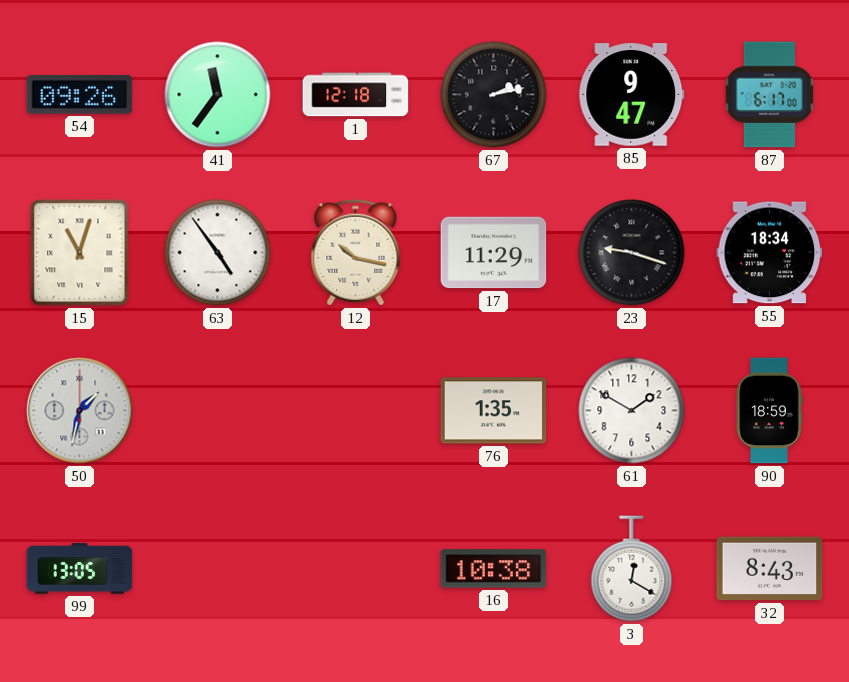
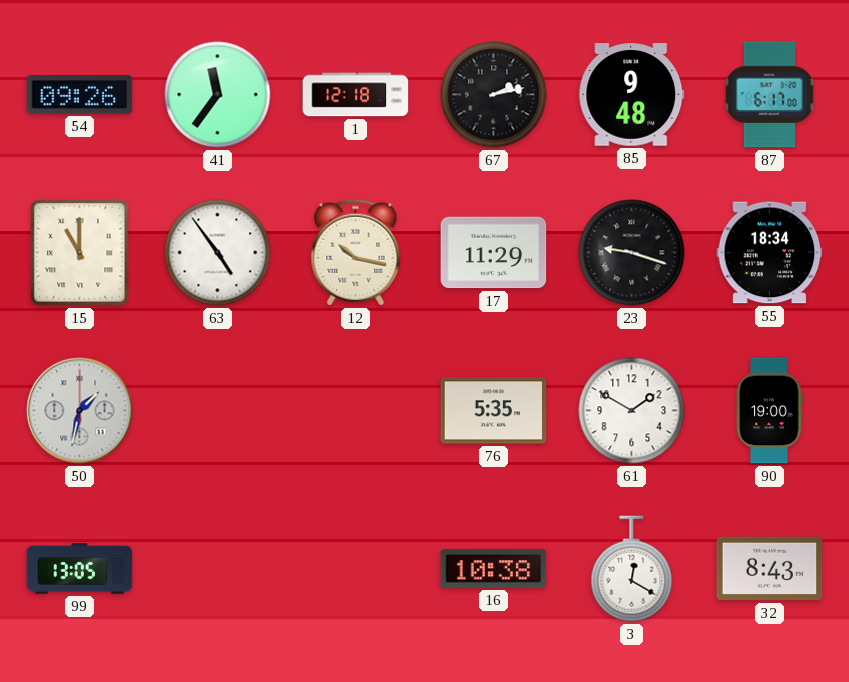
85: 9:47 -> 9:48 (632, 95)
15: 11:03 -> 11:00 (80, 253)
76: 1:35 -> 5:35 (494, 411)
90: 18:59 -> 19:00 (769, 411)
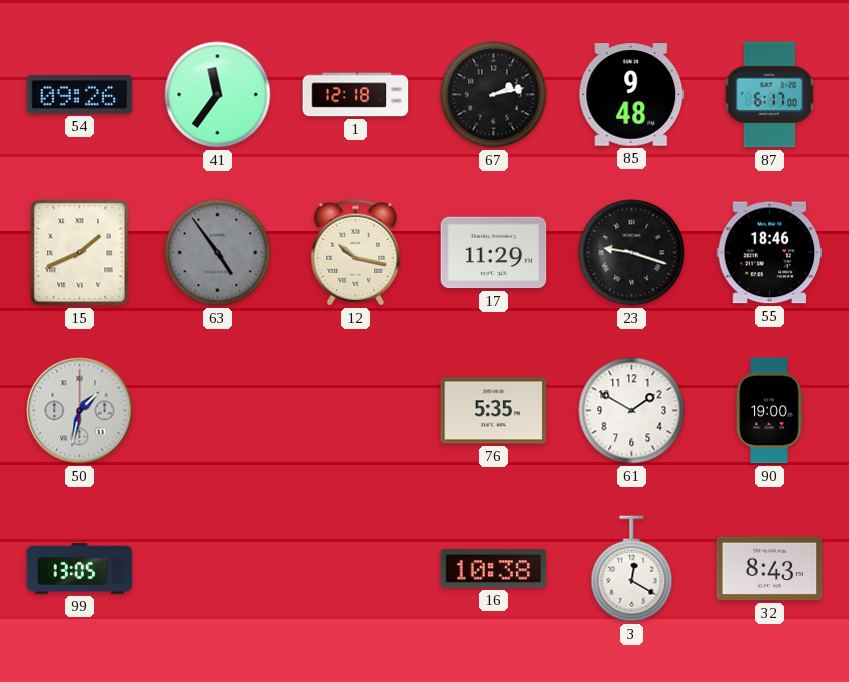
15: 11:00 -> 1:41 (80, 253)
63 dial: white -> grey (218, 253)
55: 18:34 -> 18:46 (770, 253)
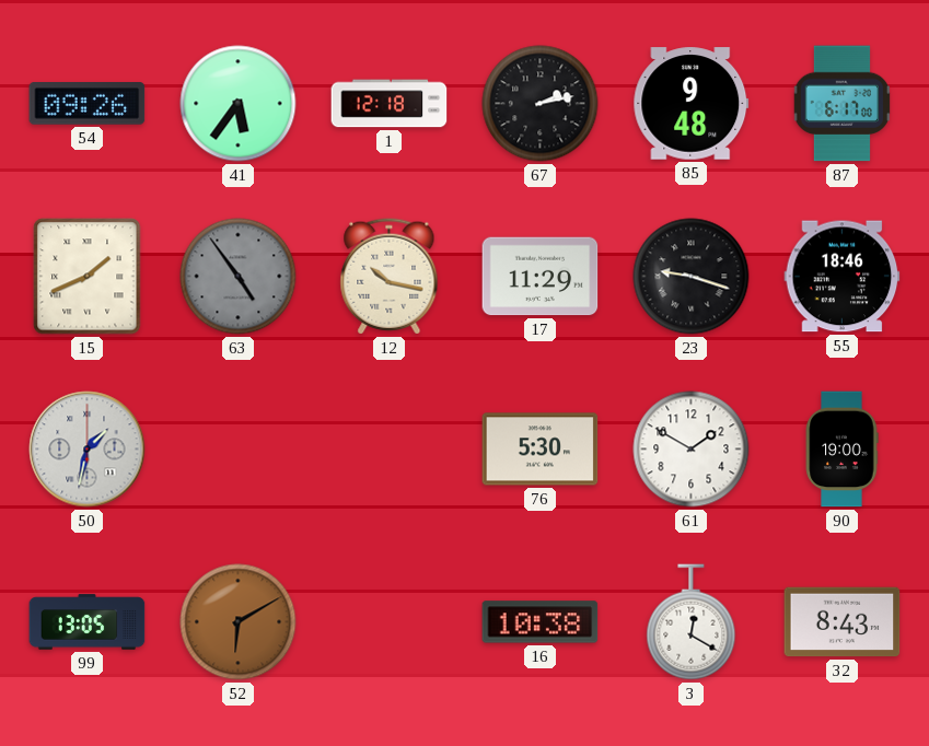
41: 11:36 -> 5:36 (239, 104)
76: 5:35 -> 5:30 (541, 450)
52: none -> 6:10 (239, 622)
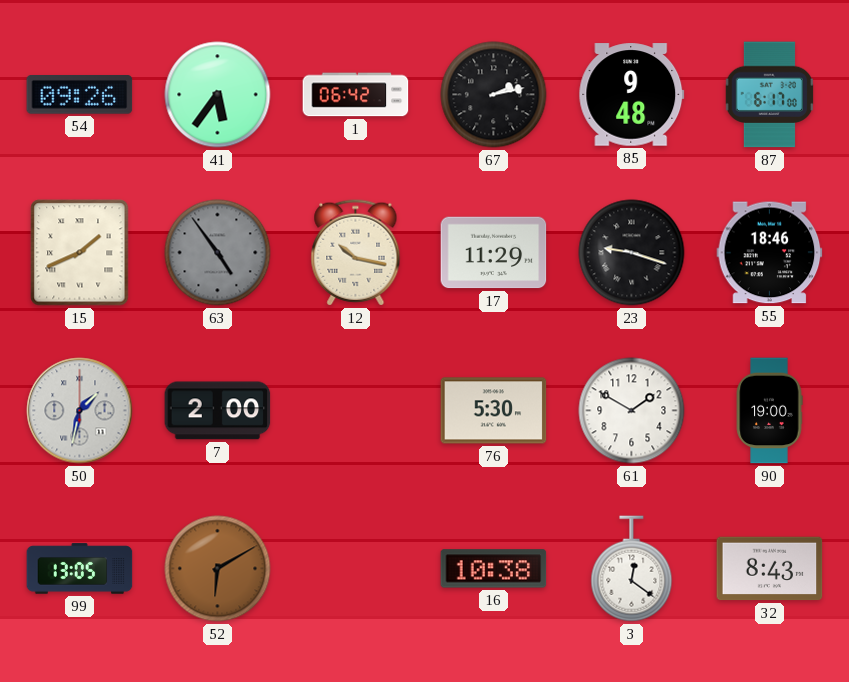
1: 12:18 -> 06:42 (356, 95)
7: none -> 2:00 (218, 411)
3: 12:20 -> 12:21 (632, 569)
